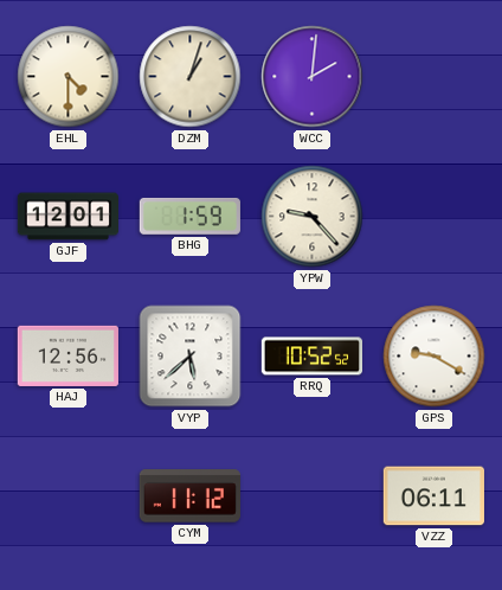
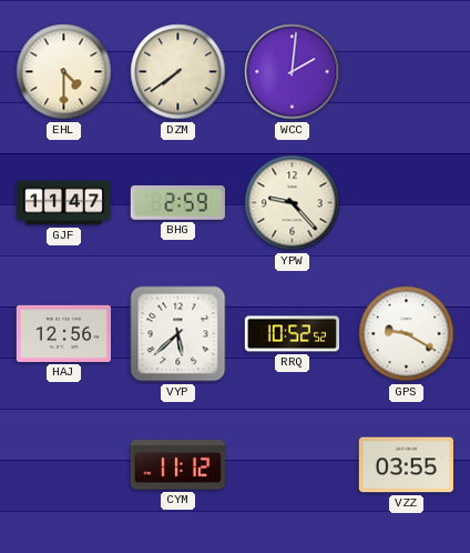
DZM: 1:03 -> 7:39 (178, 72)
GJF: 12:01 -> 11:47 (63, 203)
BHG: 1:59 -> 2:59 (177, 202)
VZZ: 06:11 -> 03:55 (406, 465)
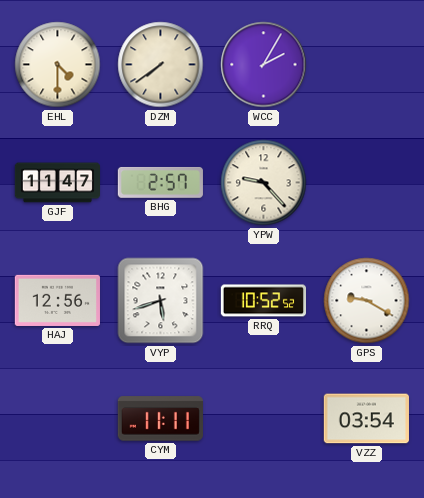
WCC: 2:01 -> 2:05 (264, 65)
BHG: 2:59 -> 2:57 (160, 182)
VYP: 5:38 -> 5:42 (161, 301)
CYM: 11:12 -> 11:11 (160, 419)
VZZ: 03:55 -> 03:54 (366, 419)
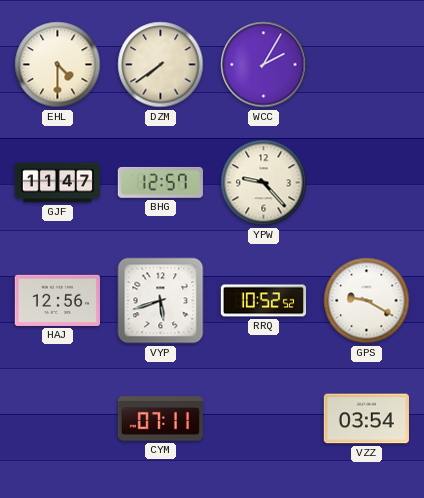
BHG: 2:57 -> 12:57 (160, 182)
CYM: 11:11 -> 07:11 (160, 419)
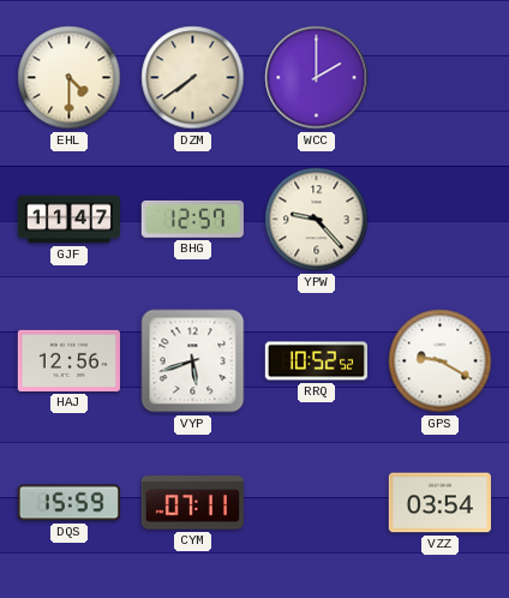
WCC: 2:05 -> 2:00 (317, 78)
DQS: none -> 15:59 (68, 503)
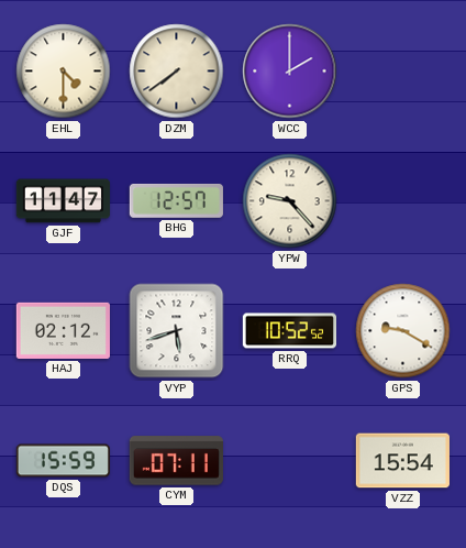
HAJ: 12:56 -> 02:12 (63, 330)
VZZ: 03:54 -> 15:54 (402, 461)
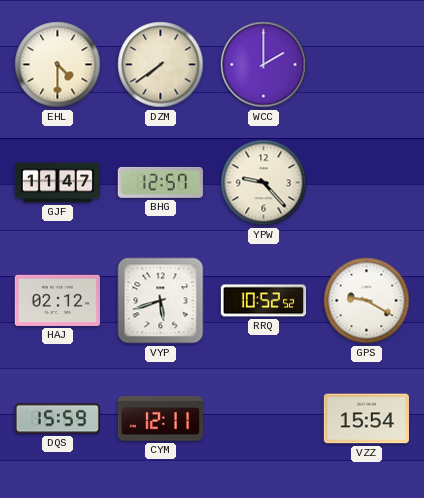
CYM: 07:11 -> 12:11 (160, 419)
